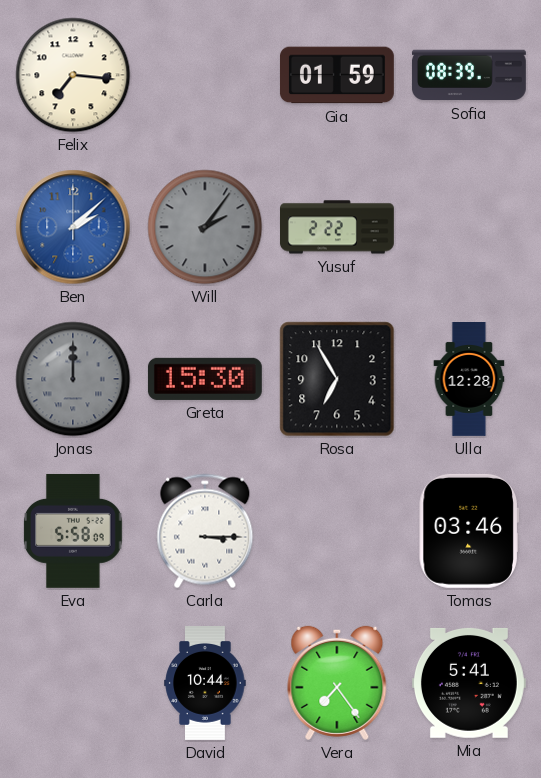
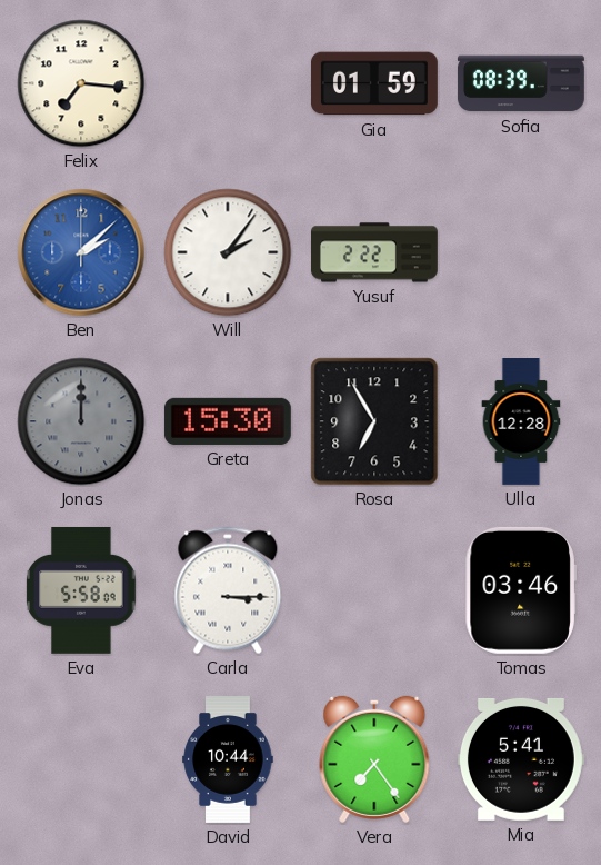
Will dial: grey -> white (228, 252)
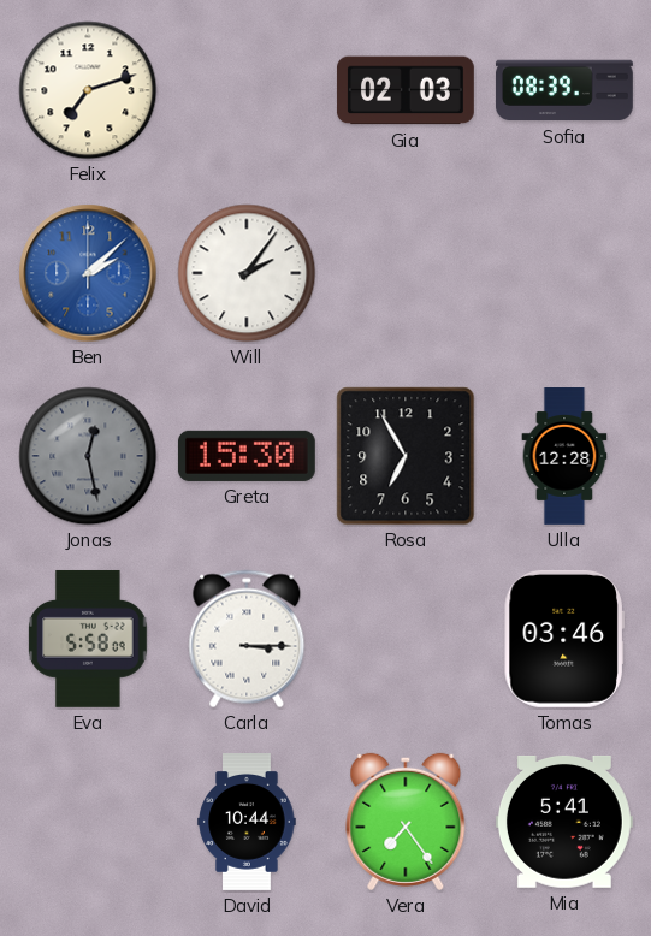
Felix: 7:16 -> 7:12 (88, 90)
Gia: 01:59 -> 02:03 (406, 90)
Yusuf: 2:22 -> none (375, 252)
Jonas: 12:00 -> 12:28 (88, 456)
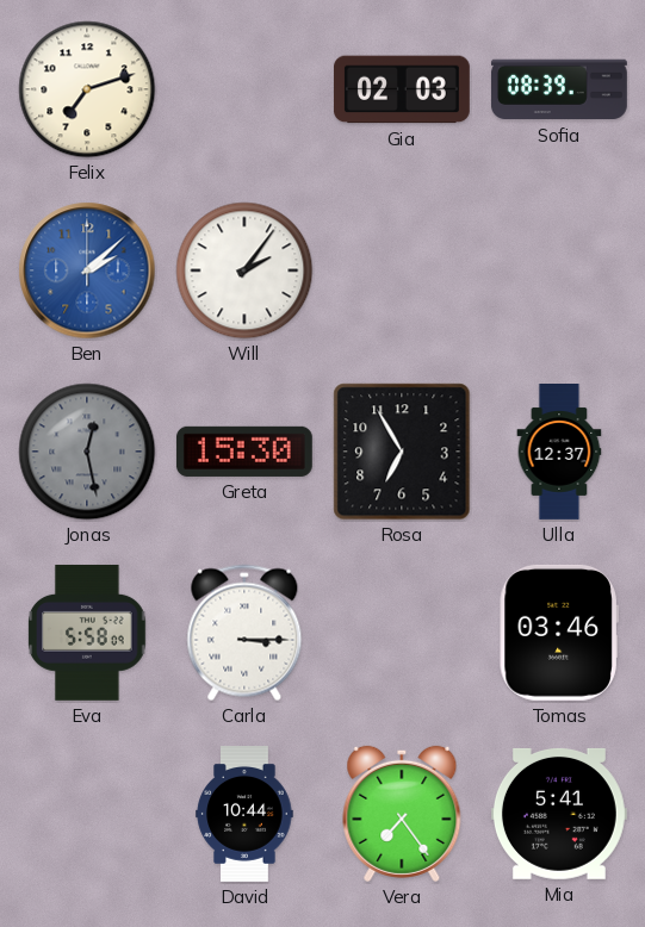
Ulla: 12:28 -> 12:37 (559, 453)
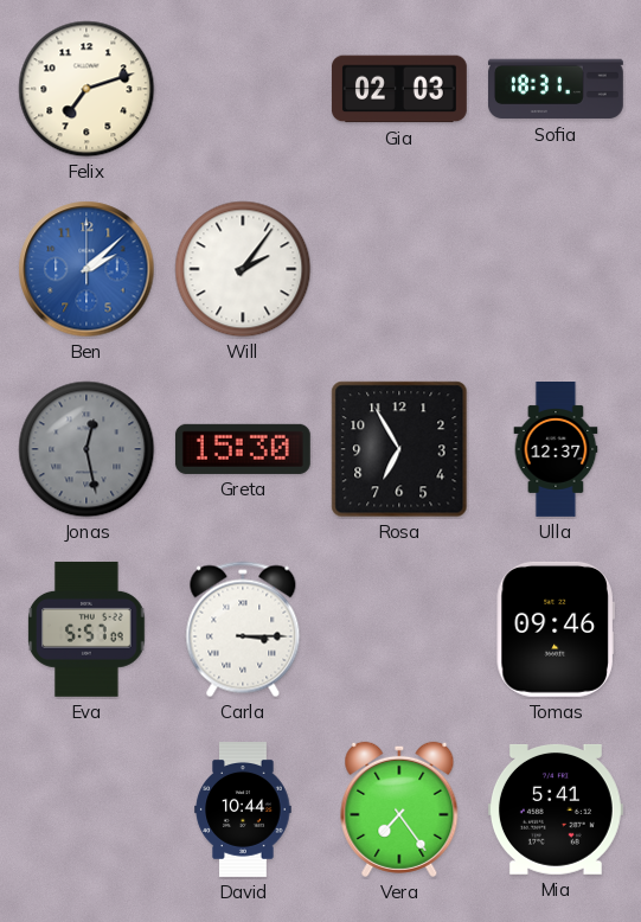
Sofia: 08:39 -> 18:31 (556, 89)
Eva: 5:58 -> 5:57 (86, 629)
Tomas: 03:46 -> 09:46 (556, 629)
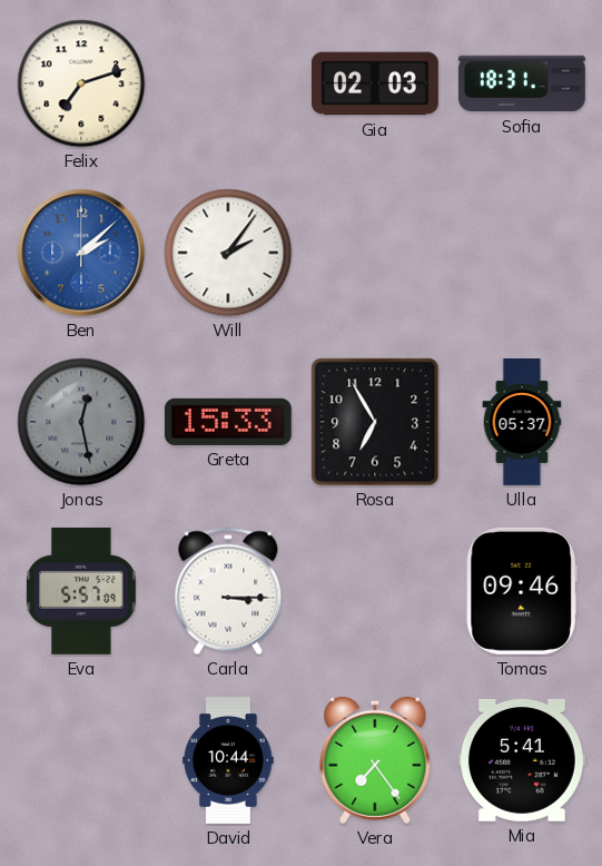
Greta: 15:30 -> 15:33 (228, 422)
Ulla: 12:37 -> 05:37 (522, 423)
